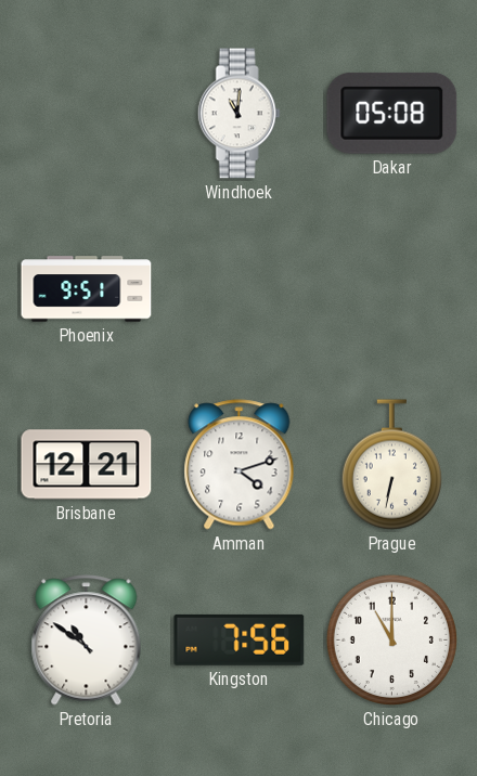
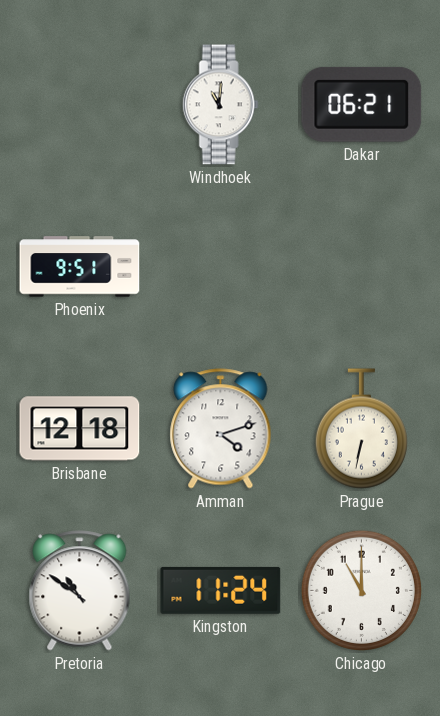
Dakar: 05:08 -> 06:21 (362, 104)
Brisbane: 12:21 -> 12:18 (80, 429)
Kingston: 7:56 -> 11:24 (221, 590)
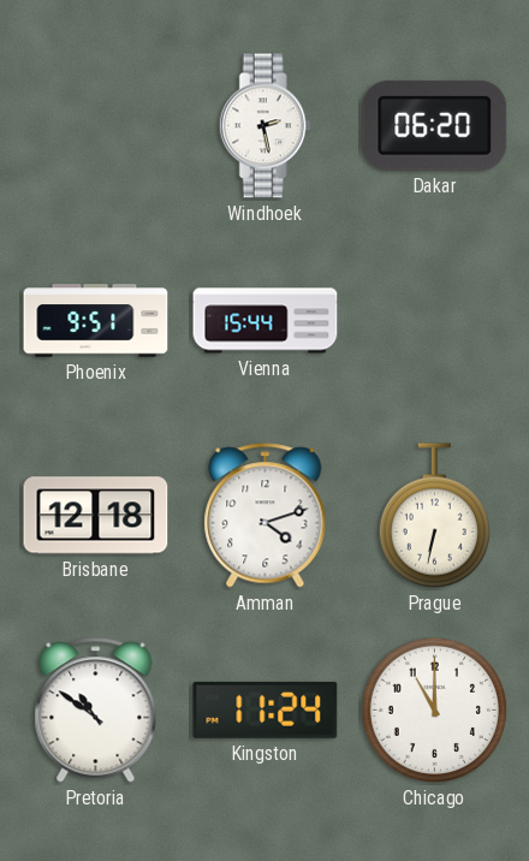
Windhoek: 11:01 -> 2:28 (264, 126)
Dakar: 06:21 -> 06:20 (435, 125)
Vienna: none -> 15:44 (266, 321)
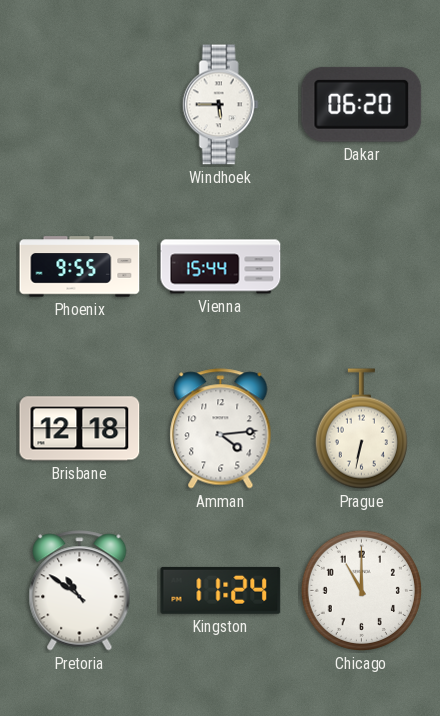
Windhoek: 2:28 -> 5:45 (220, 105)
Phoenix: 9:51 -> 9:55 (80, 267)
Amman: 4:12 -> 4:14 (221, 429)
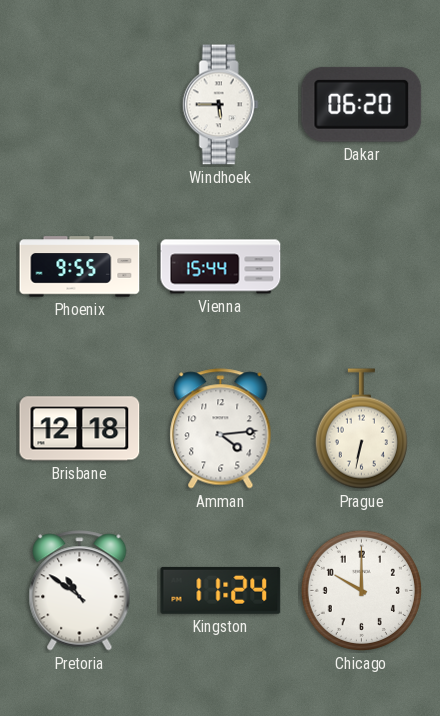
Chicago: 11:00 -> 10:00 (361, 590)
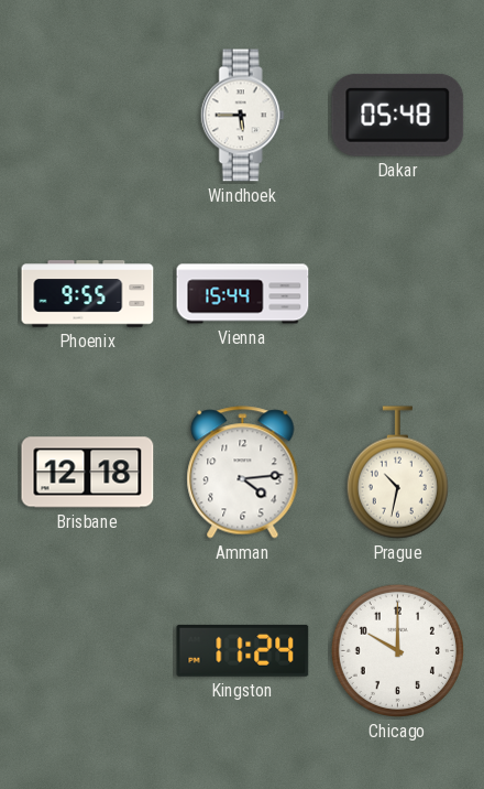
Dakar: 06:20 -> 05:48 (398, 115)
Prague: 6:32 -> 10:32 (397, 473)
Pretoria: 10:51 -> none (80, 591)
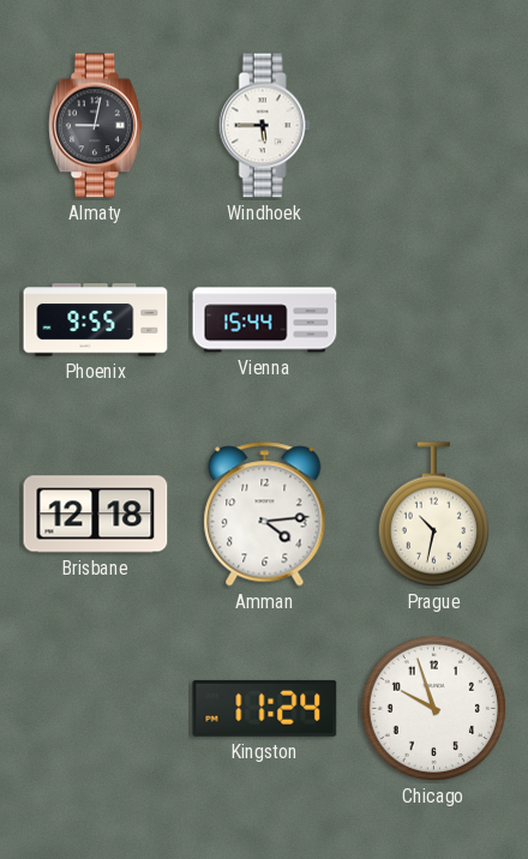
Almaty: none -> 9:02 (96, 126)
Dakar: 05:48 -> none (398, 115)
Chicago: 10:00 -> 9:57 (433, 708)
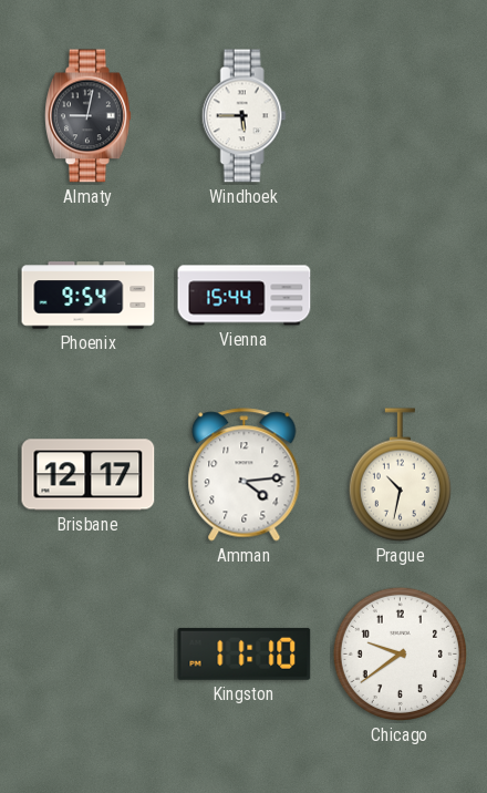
Phoenix: 9:55 -> 9:54 (89, 296)
Brisbane: 12:18 -> 12:17 (89, 475)
Kingston: 11:24 -> 11:10 (245, 653)
Chicago: 9:57 -> 9:39 (400, 653)
